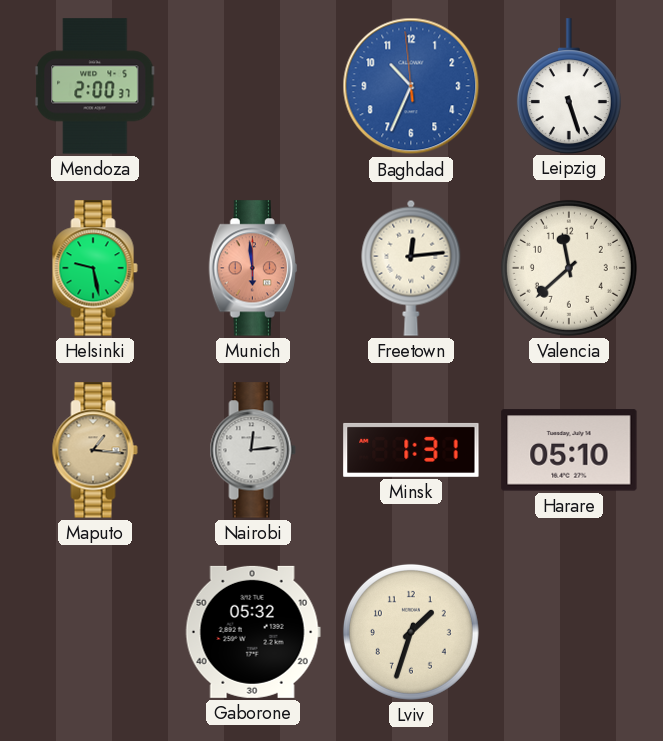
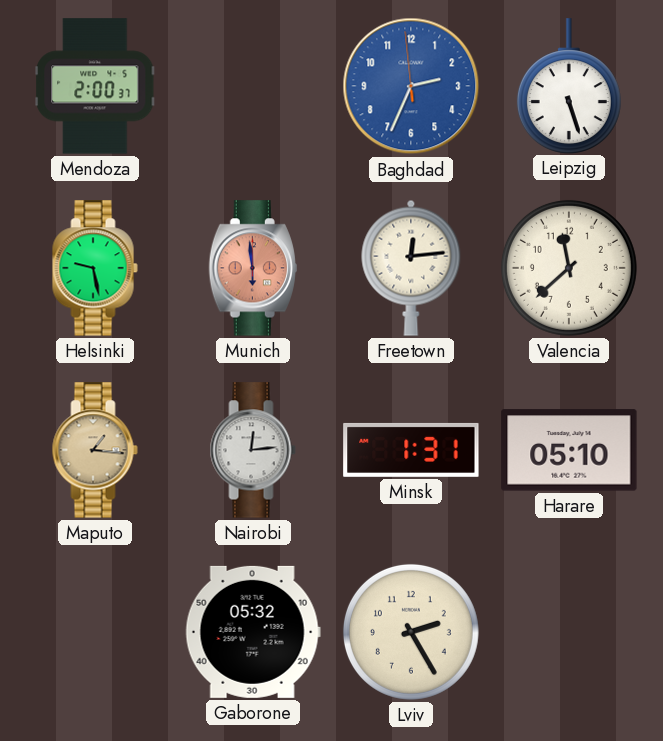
Baghdad: 10:33 -> 2:33 (411, 86)
Lviv: 1:33 -> 2:25 (411, 632)
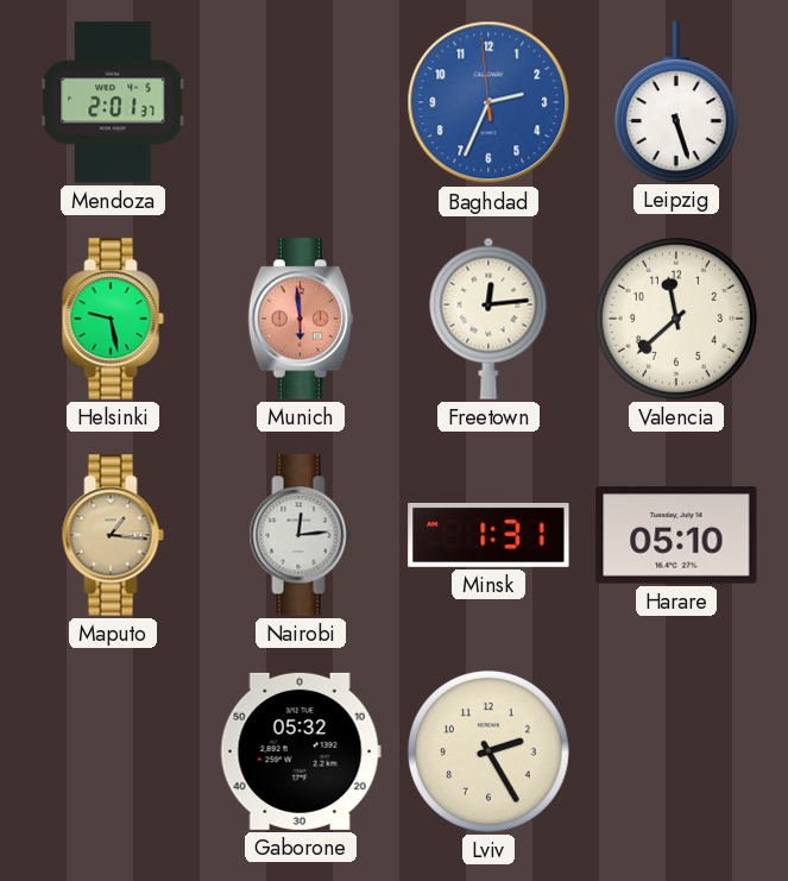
Mendoza: 2:00 -> 2:01 (113, 102)
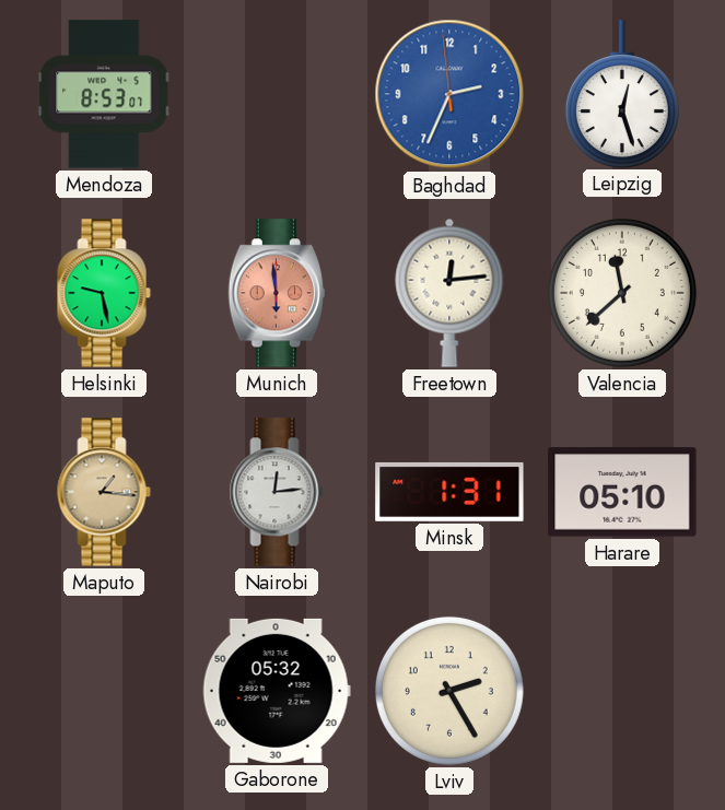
Mendoza: 2:01 -> 8:53 (104, 94)
Leipzig: 5:27 -> 12:27 (622, 94)
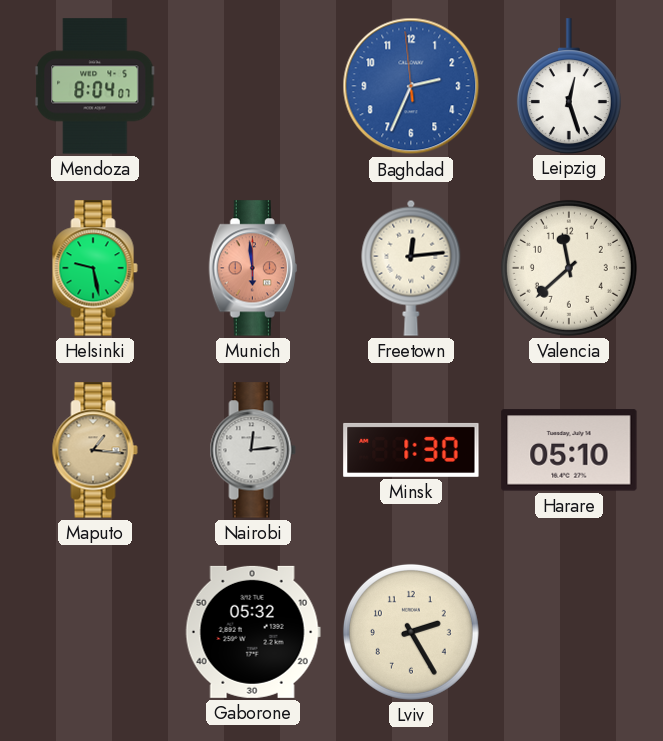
Mendoza: 8:53 -> 8:04 (95, 86)
Minsk: 1:31 -> 1:30 (411, 450)
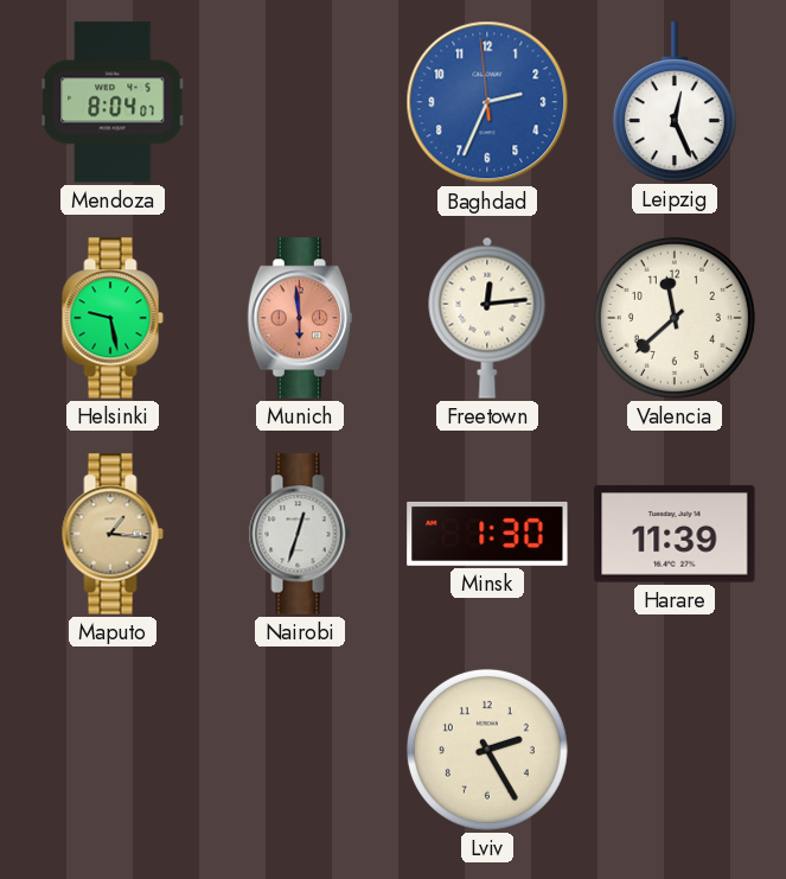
Leipzig: 12:27 -> 12:26 (675, 102)
Nairobi: 12:14 -> 12:33 (300, 534)
Harare: 05:10 -> 11:39 (675, 534)
Gaborone: 05:32 -> none (253, 632)
